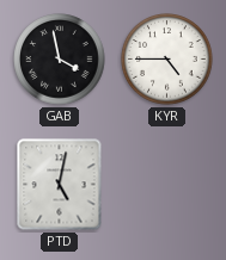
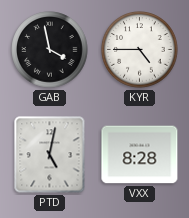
VXX: none -> 8:28 (140, 155)
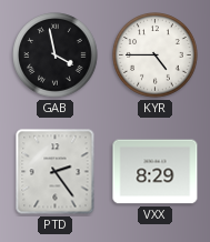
PTD: 5:02 -> 2:24 (56, 172)
VXX: 8:28 -> 8:29 (156, 172)
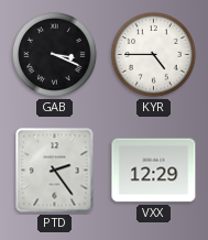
GAB: 3:58 -> 3:19 (55, 55)
VXX: 8:29 -> 12:29 (154, 171)
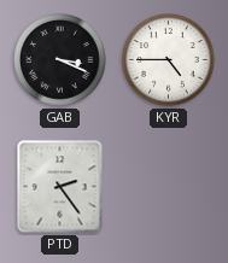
VXX: 12:29 -> none (154, 171)
